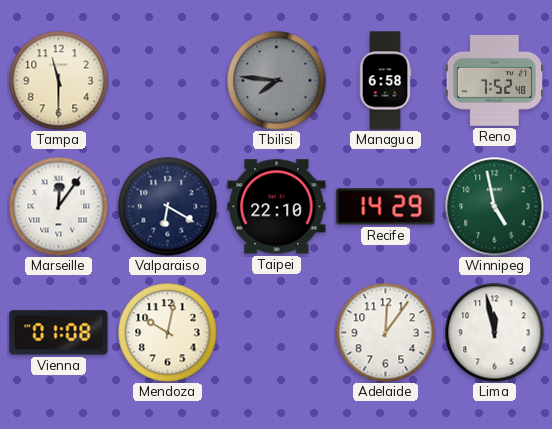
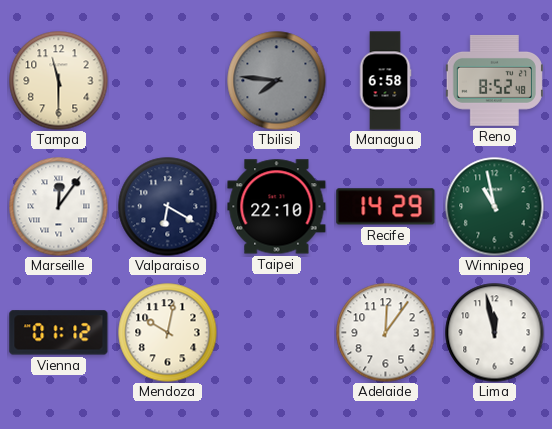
Reno: 7:52 -> 8:52 (494, 80)
Winnipeg: 4:58 -> 10:58 (495, 207)
Vienna: 01:08 -> 01:12 (59, 333)
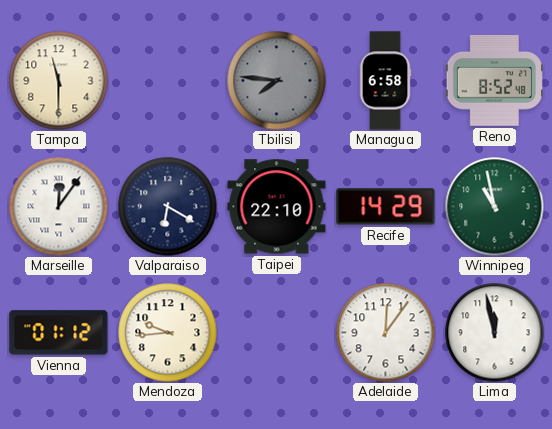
Mendoza: 10:02 -> 9:44 (168, 333)
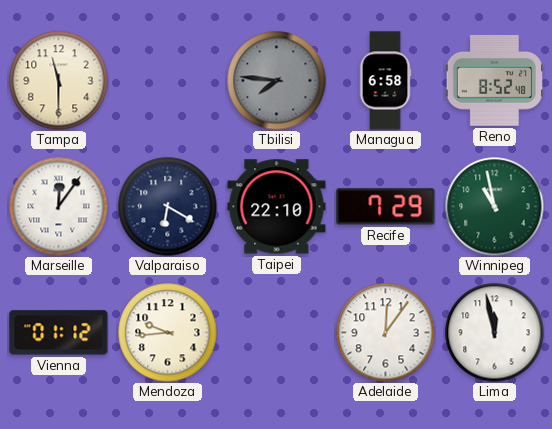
Recife: 14:29 -> 7:29 (386, 207)
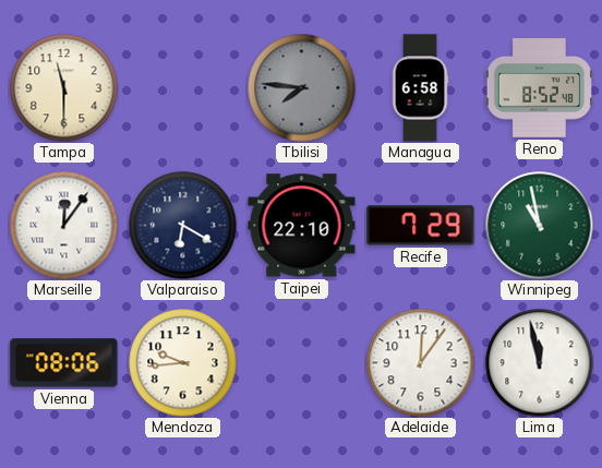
Vienna: 01:12 -> 08:06 (64, 363)
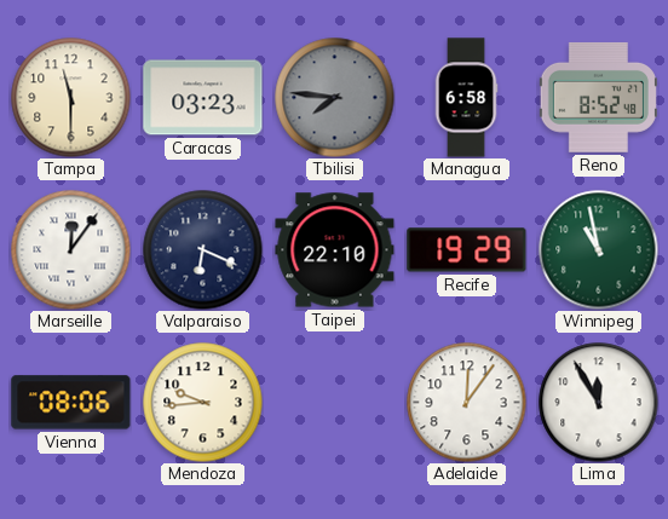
Caracas: none -> 03:23 (203, 98)
Valparaiso: 6:20 -> 6:19 (203, 250)
Recife: 7:29 -> 19:29 (467, 250)
Lima: 11:58 -> 11:55 (599, 403)
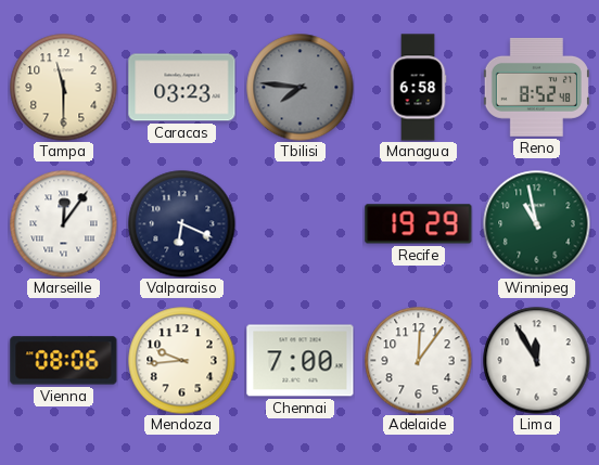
Taipei: 22:10 -> none (335, 250)
Chennai: none -> 7:00 (301, 361)
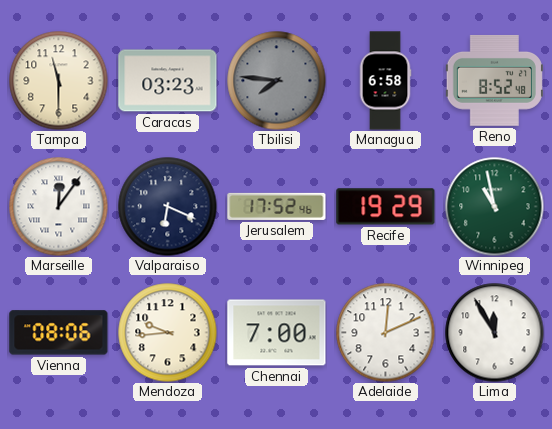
Jerusalem: none -> 17:52 (277, 206)
Adelaide: 12:06 -> 12:11 (386, 333)
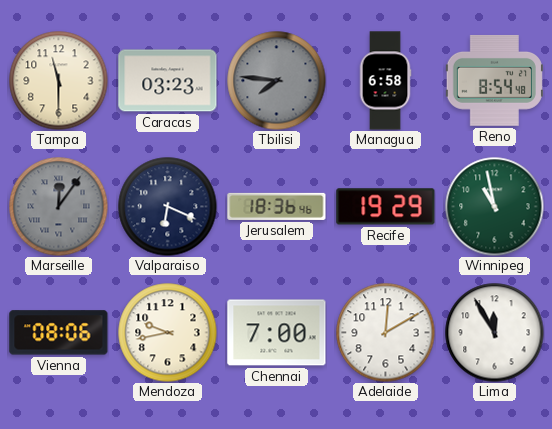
Reno: 8:52 -> 8:54 (494, 80)
Marseille dial: white -> grey (59, 207)
Jerusalem: 17:52 -> 18:36 (277, 206)
Mendoza: 9:44 -> 9:43 (168, 333)
Adelaide: 12:11 -> 12:10 (386, 333)
